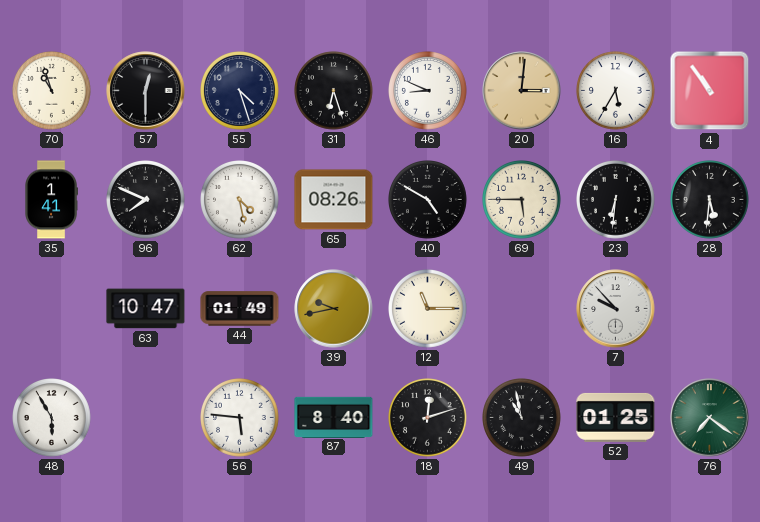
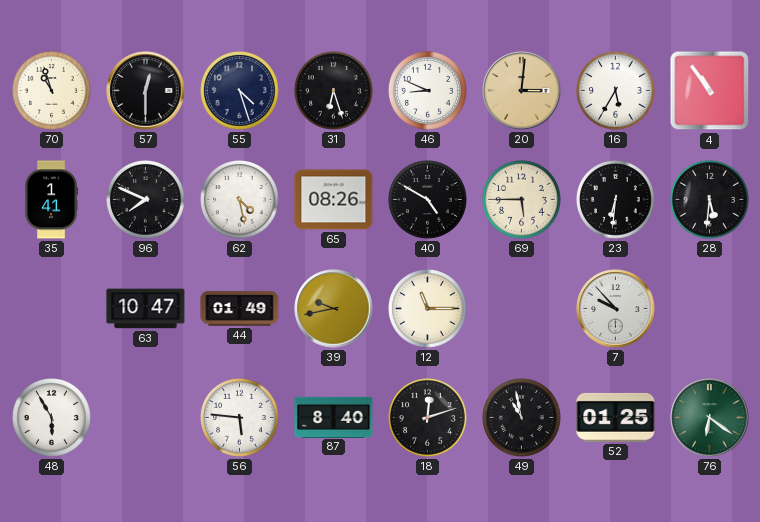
76: 7:21 -> 6:21 (710, 418)
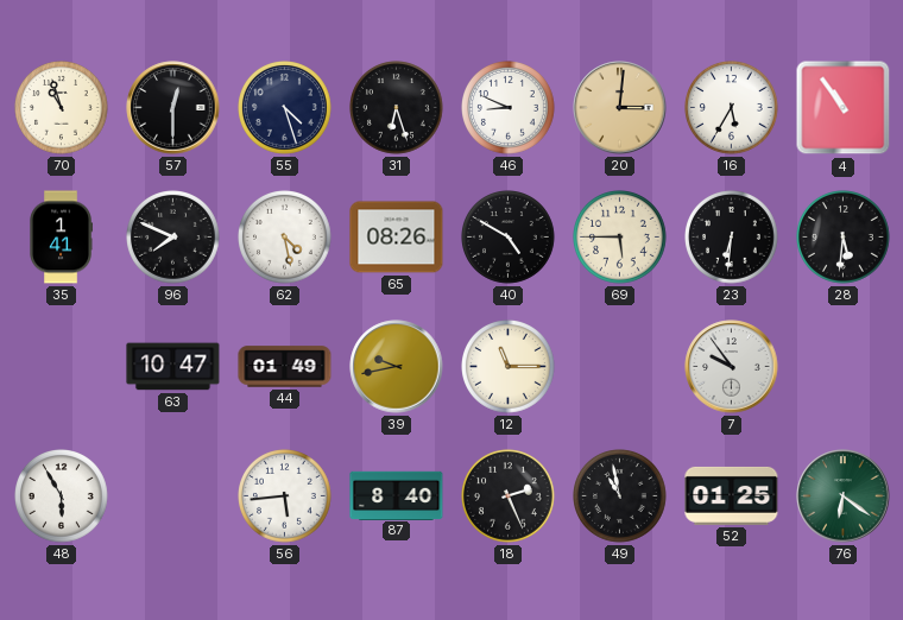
7: 9:53 -> 9:54 (732, 367)
56: 5:46 -> 5:44 (285, 496)
18: 12:12 -> 2:26 (509, 496)
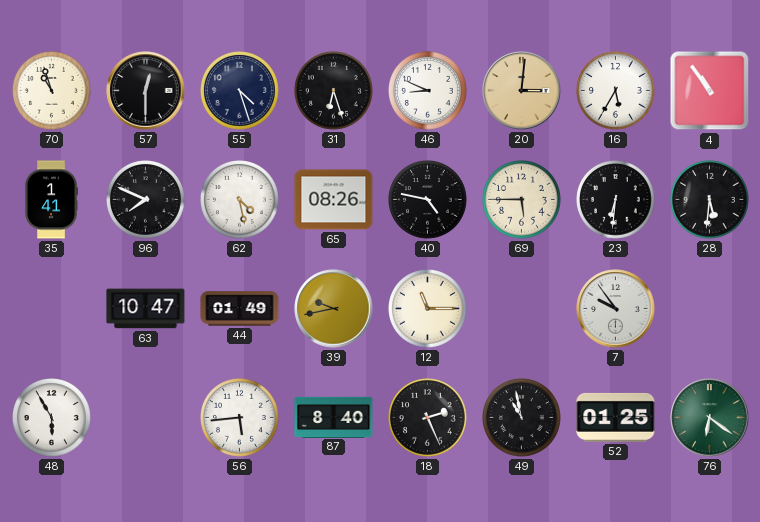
40: 4:50 -> 4:47 (428, 200)
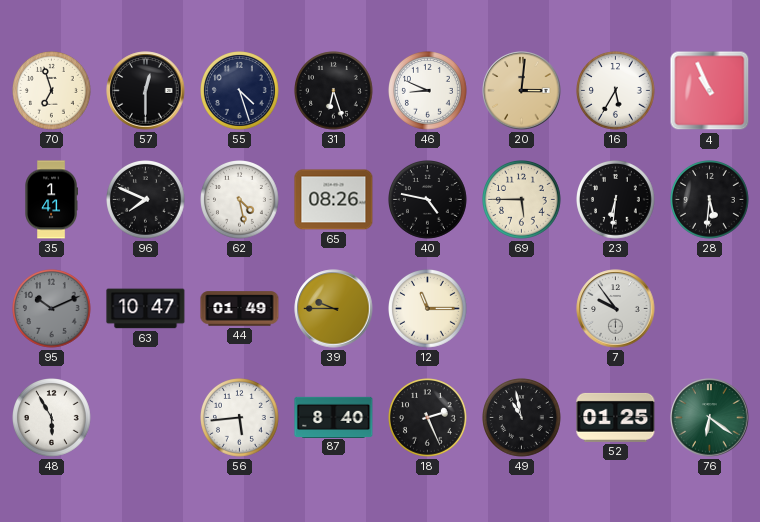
70: 10:57 -> 6:57 (52, 91)
4: 10:54 -> 10:56 (710, 91)
95: none -> 10:11 (52, 309)
39: 9:43 -> 9:45 (334, 309)
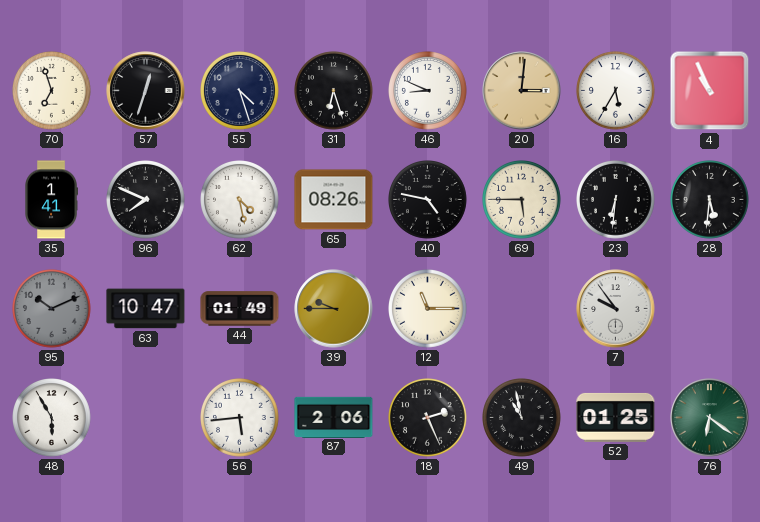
57: 12:30 -> 12:33 (146, 91)
87: 8:40 -> 2:06 (334, 417)
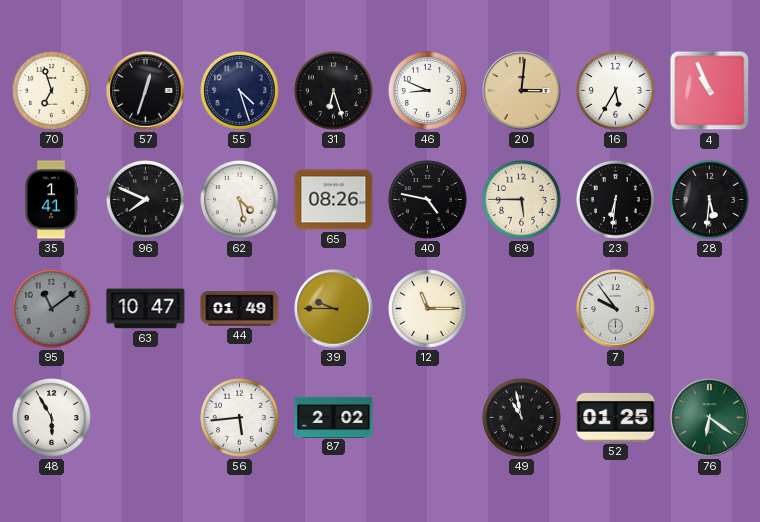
95: 10:11 -> 11:09 (52, 309)
87: 2:06 -> 2:02 (334, 417)
18: 2:26 -> none (428, 418)
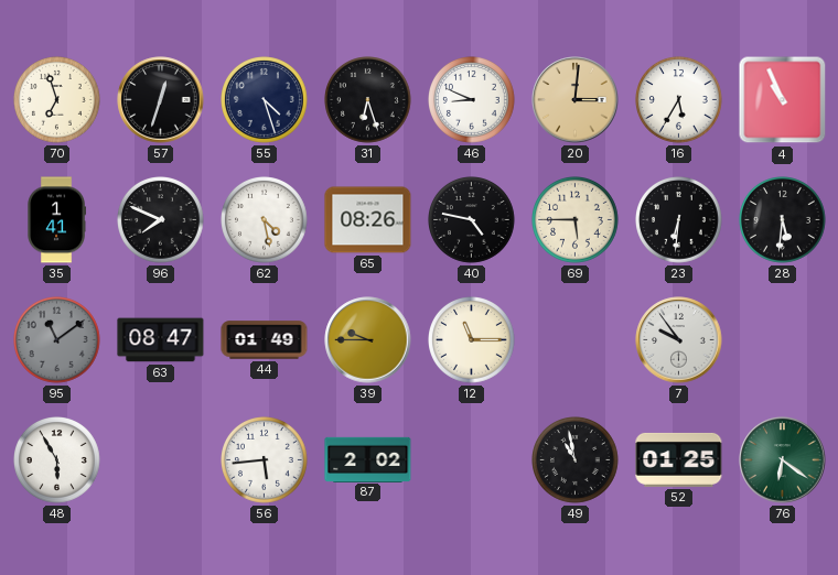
63: 10:47 -> 08:47 (161, 340)
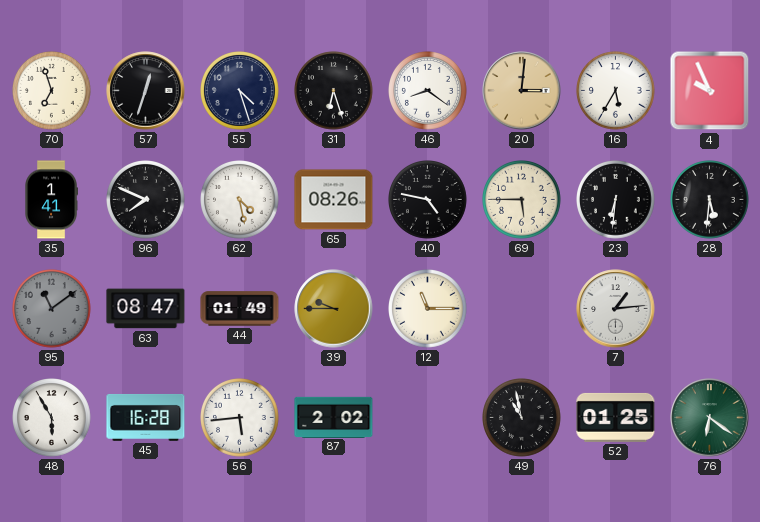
46: 8:49 -> 8:21 (428, 91)
4: 10:56 -> 9:56 (710, 91)
7: 9:54 -> 1:14 (616, 309)
45: none -> 16:28 (146, 417)
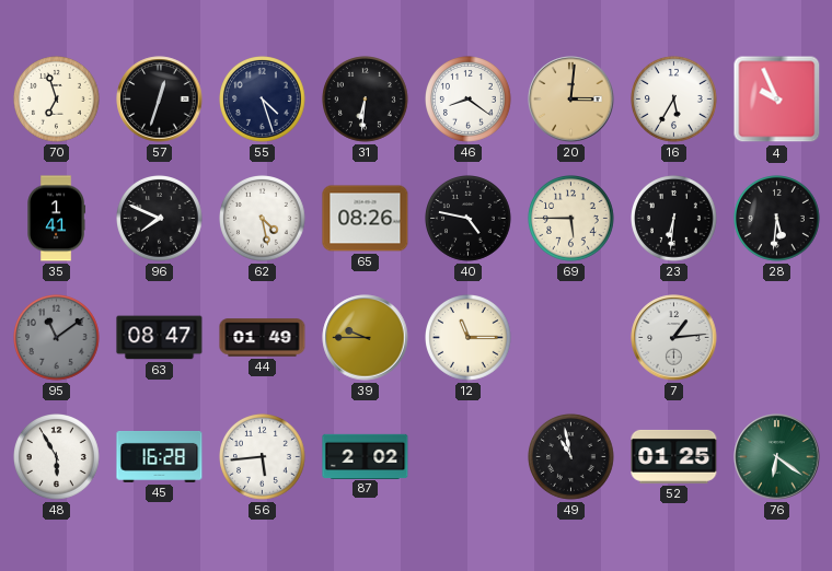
31: 6:27 -> 6:31 (366, 100)
